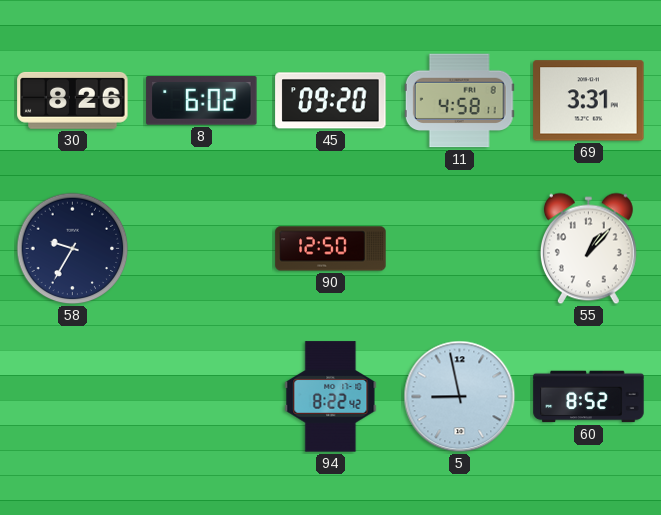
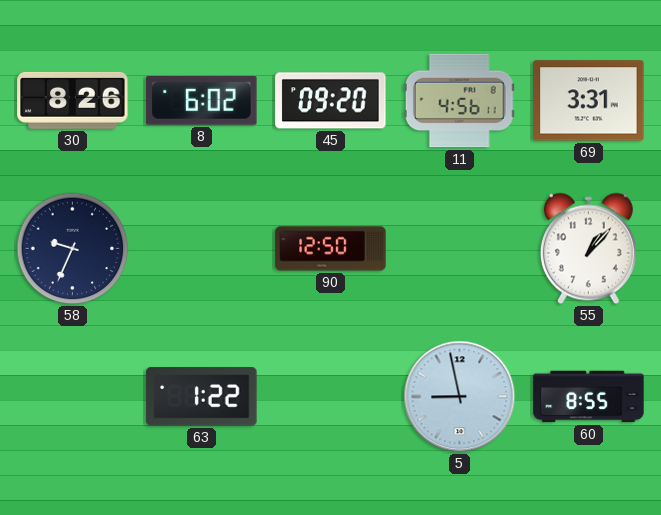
11: 4:58 -> 4:56 (459, 101)
58: 9:35 -> 9:34 (73, 249)
63: none -> 1:22 (202, 397)
94: 8:22 -> none (331, 397)
60: 8:52 -> 8:55 (589, 397)
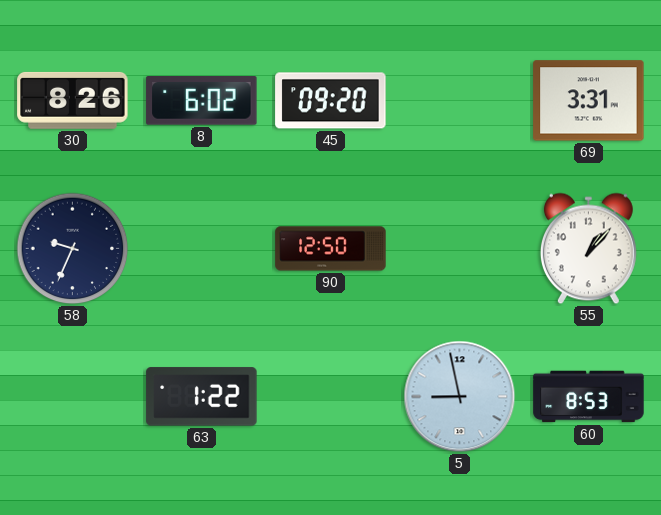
11: 4:56 -> none (459, 101)
60: 8:55 -> 8:53 (589, 397)
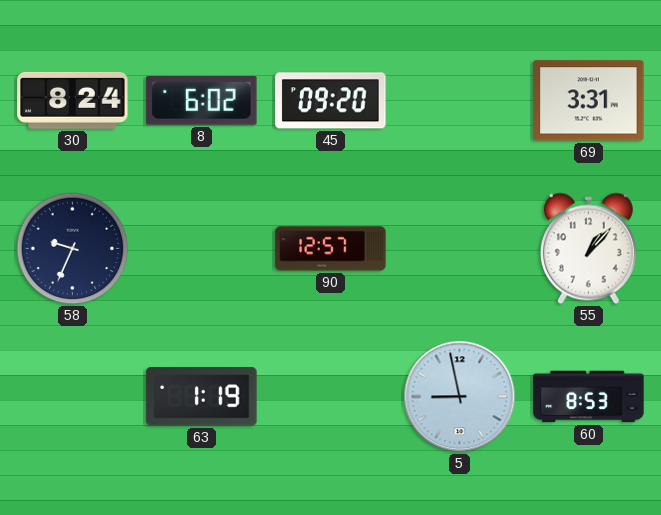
30: 8:26 -> 8:24 (73, 100)
90: 12:50 -> 12:57 (331, 249)
63: 1:22 -> 1:19 (202, 397)
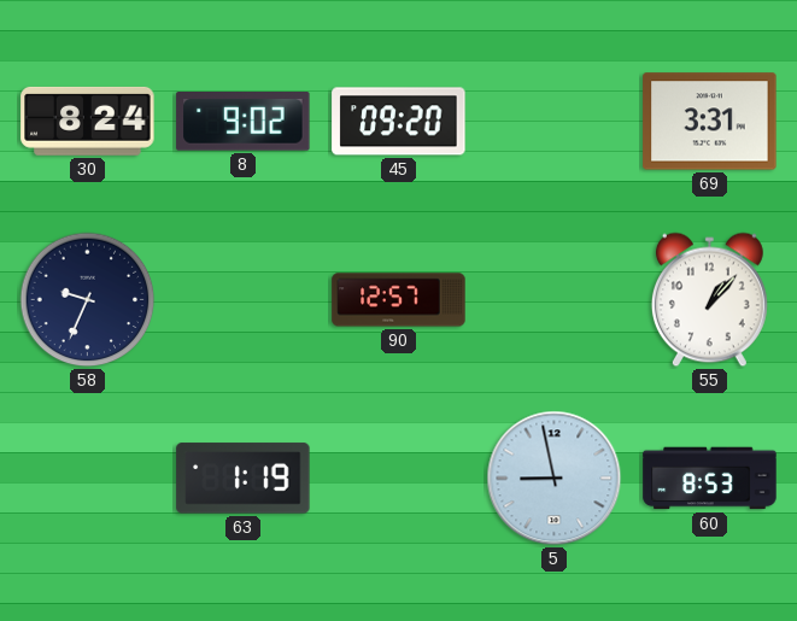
8: 6:02 -> 9:02 (244, 122)
